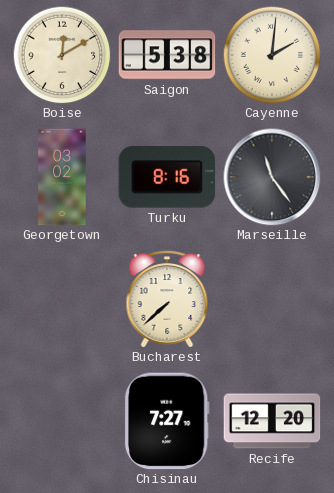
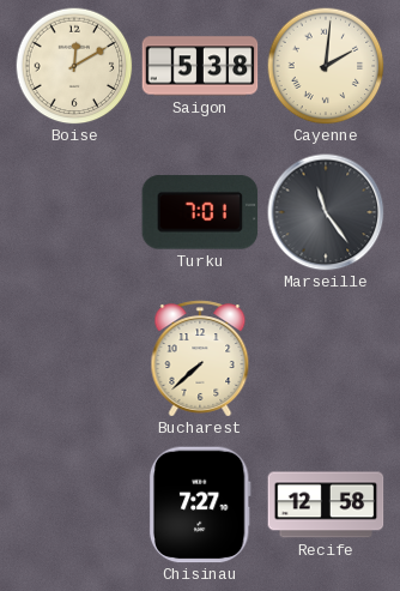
Georgetown: 03:02 -> none (62, 177)
Turku: 8:16 -> 7:01 (200, 212)
Recife: 12:20 -> 12:58 (326, 505)
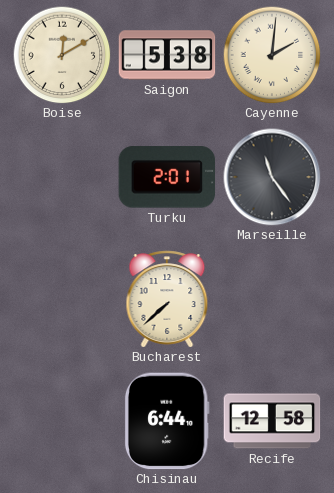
Turku: 7:01 -> 2:01 (167, 177)
Chisinau: 7:27 -> 6:44 (167, 421)
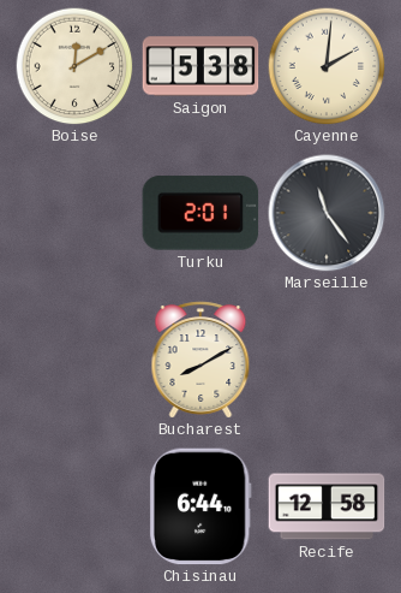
Bucharest: 7:38 -> 8:10 (200, 360)
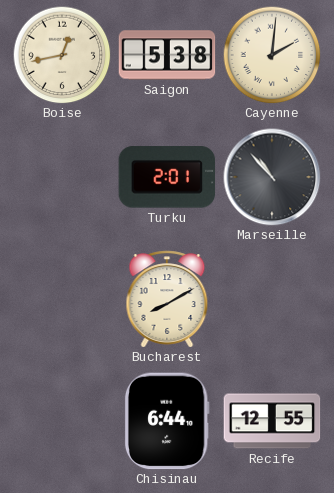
Boise: 12:10 -> 12:43 (62, 55)
Marseille: 11:24 -> 10:53 (272, 177)
Recife: 12:58 -> 12:55 (272, 421)
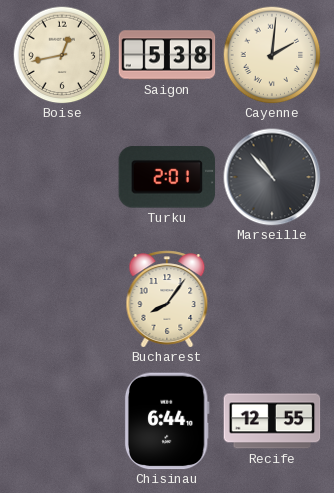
Bucharest: 8:10 -> 8:06 (167, 299)
